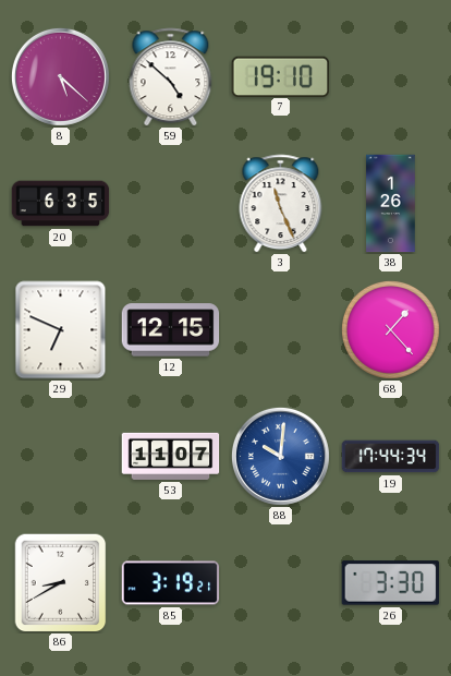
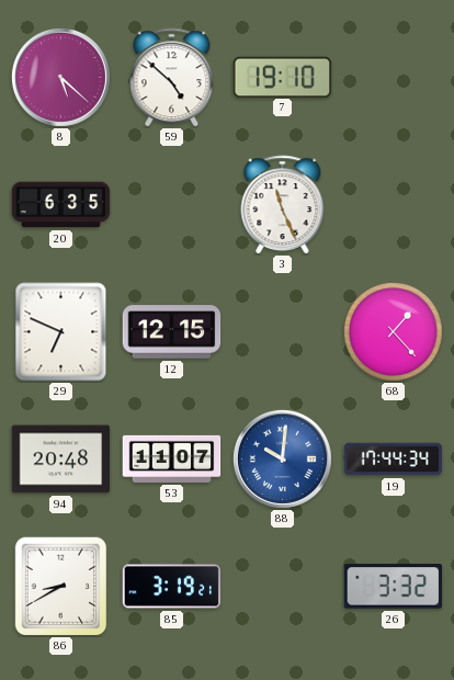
38: 1:26 -> none (391, 204)
94: none -> 20:48 (61, 460)
26: 3:30 -> 3:32 (394, 587)
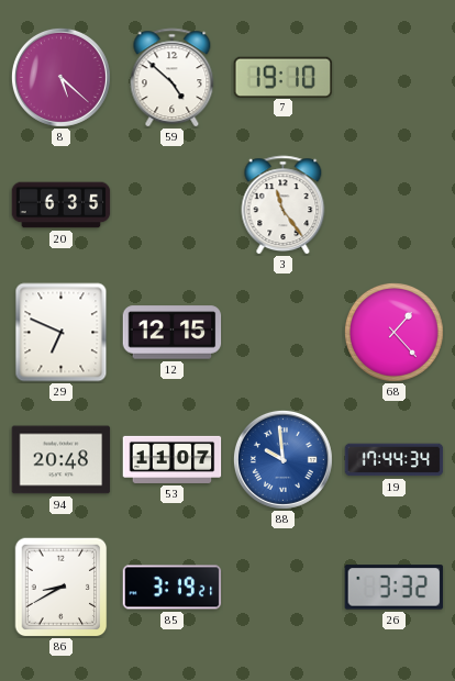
3: 11:26 -> 11:24 (284, 205)
88: 10:01 -> 9:59 (282, 459)
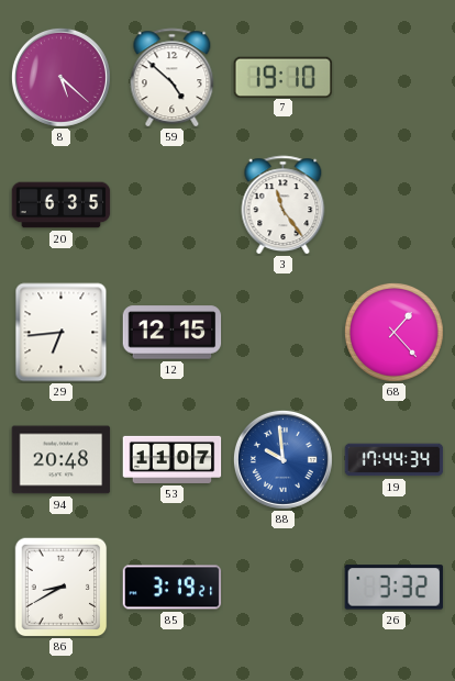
29: 6:49 -> 6:44 (62, 333)
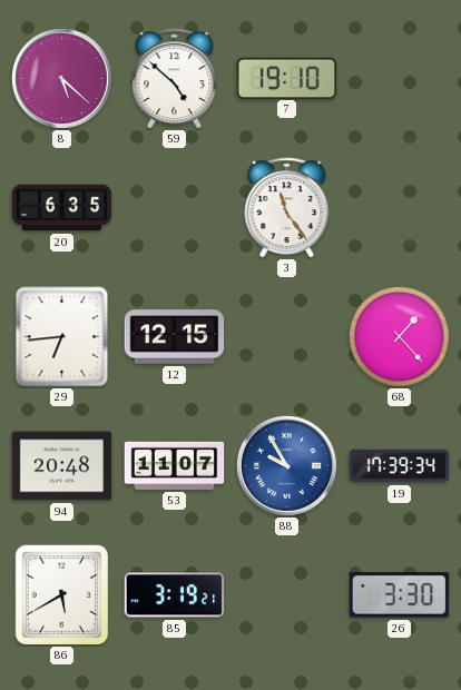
88: 9:59 -> 9:55 (286, 465)
19: 17:44 -> 17:39 (400, 466)
86: 8:40 -> 5:40 (62, 595)
26: 3:32 -> 3:30 (400, 595)
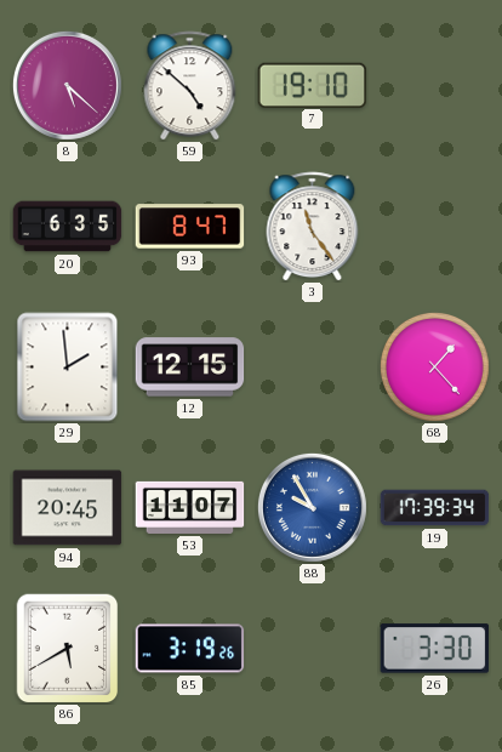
93: none -> 8:47 (190, 227)
29: 6:44 -> 1:59 (68, 368)
94: 20:48 -> 20:45 (68, 508)
85: 3:19:21 -> 3:19:26 (190, 649)
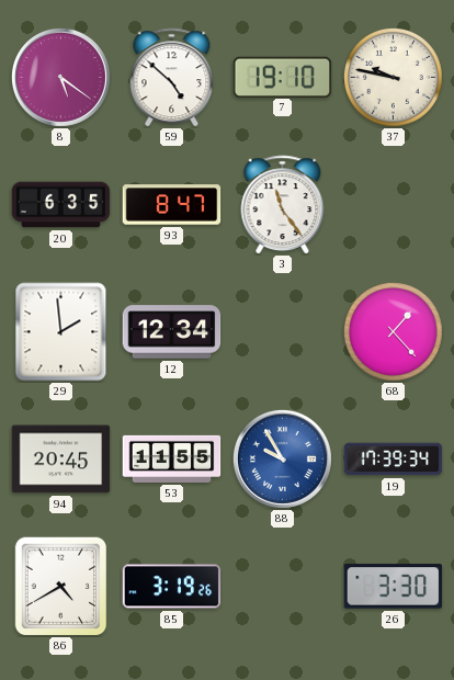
8: 5:22 -> 5:21 (60, 77)
37: none -> 9:47 (393, 77)
12: 12:15 -> 12:34 (172, 332)
53: 11:07 -> 11:55 (172, 458)
86: 5:40 -> 4:40 (61, 587)
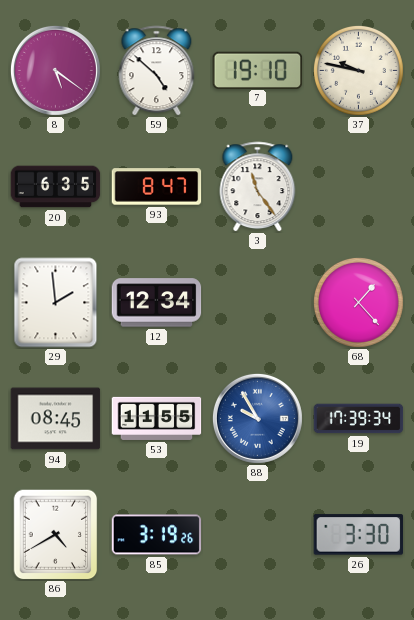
94: 20:45 -> 08:45 (56, 419)
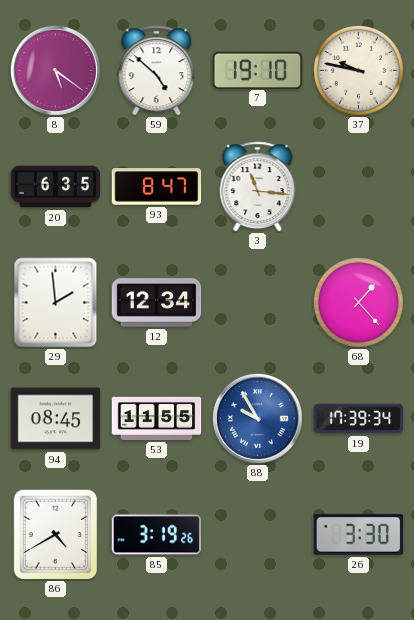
3: 11:24 -> 11:16 (258, 187)
